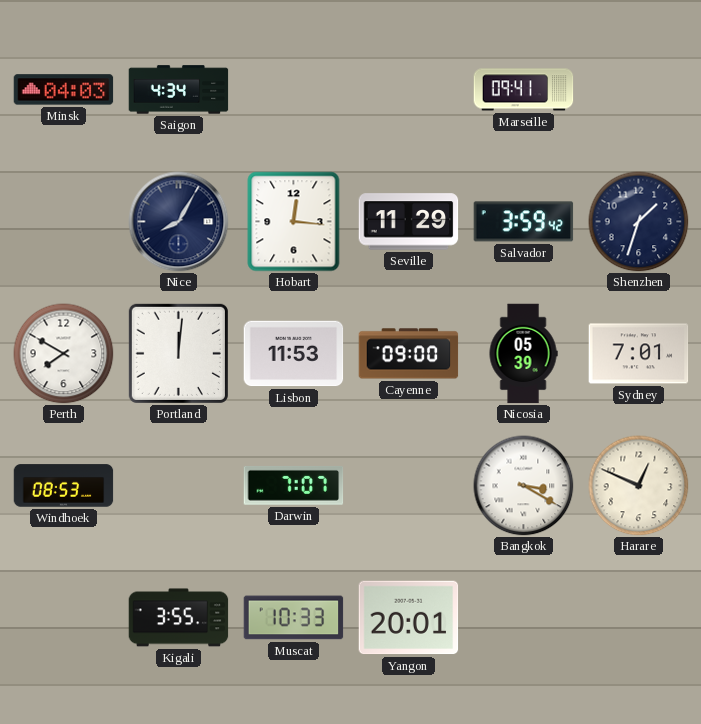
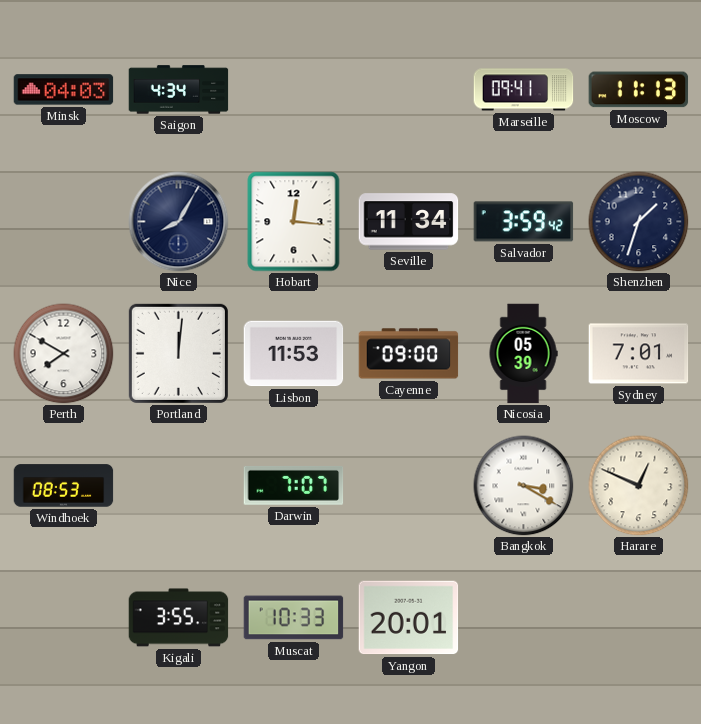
Moscow: none -> 11:13 (639, 90)
Seville: 11:29 -> 11:34 (409, 222)
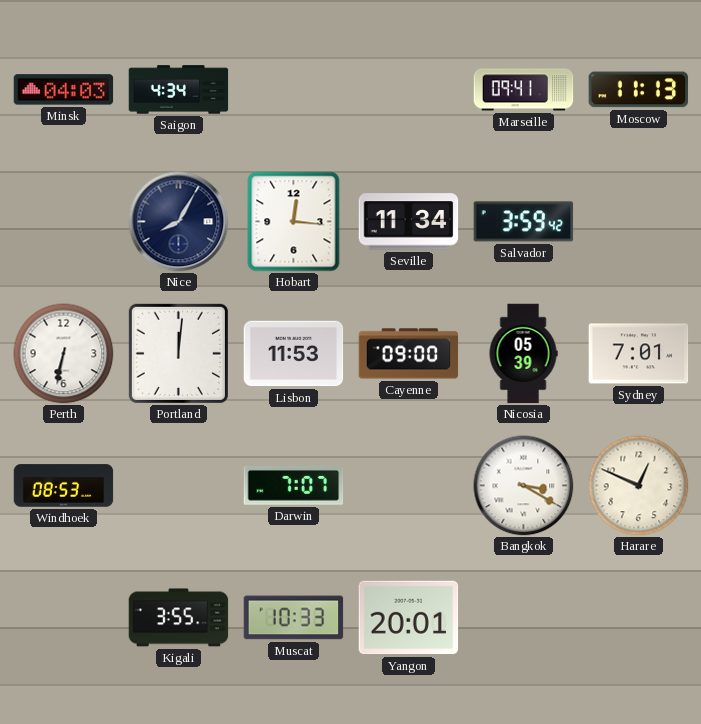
Shenzhen: 1:33 -> none (639, 222)
Perth: 7:50 -> 6:32 (64, 354)
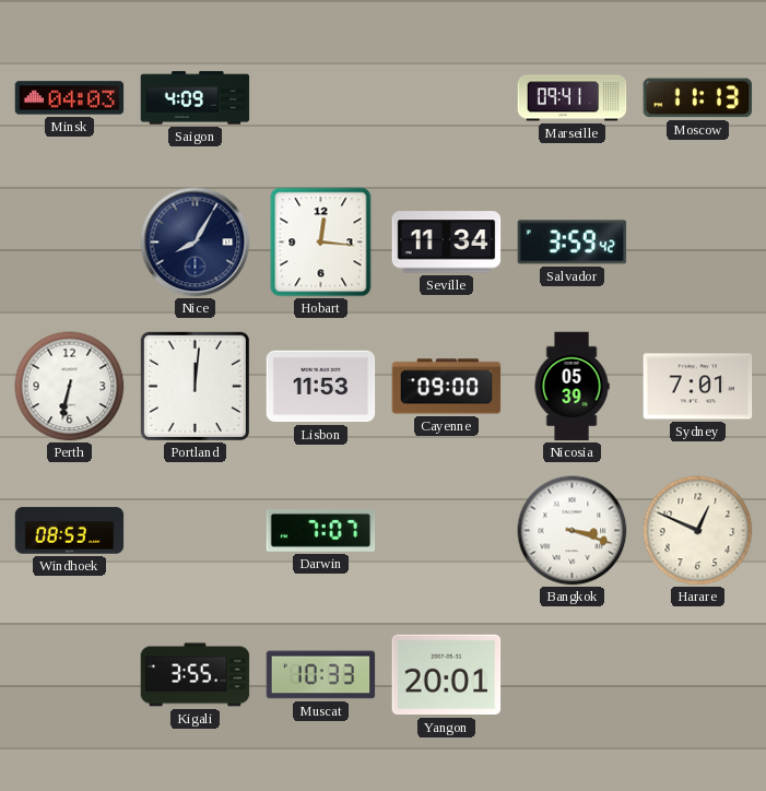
Saigon: 4:34 -> 4:09 (196, 98)
Bangkok: 3:20 -> 3:18 (573, 531)
